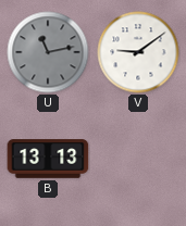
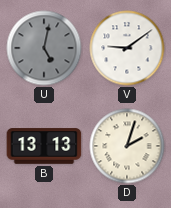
U: 11:13 -> 5:02 (44, 48)
D: none -> 2:03 (127, 146)
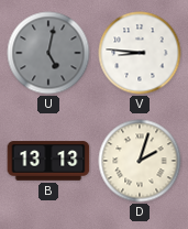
V: 9:09 -> 8:46 (140, 53)
